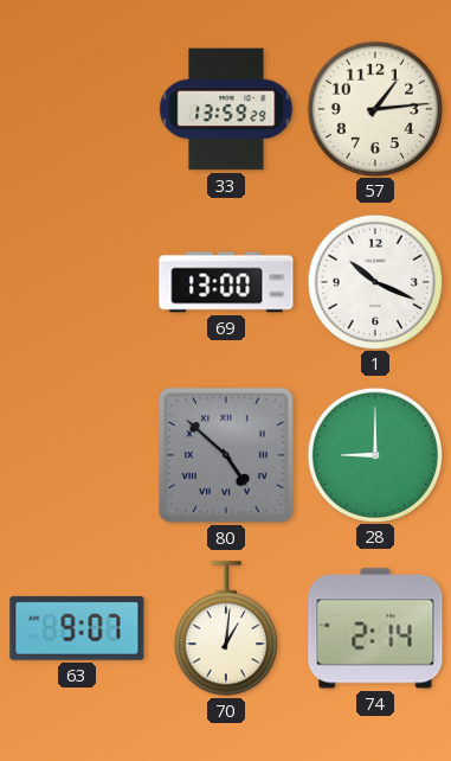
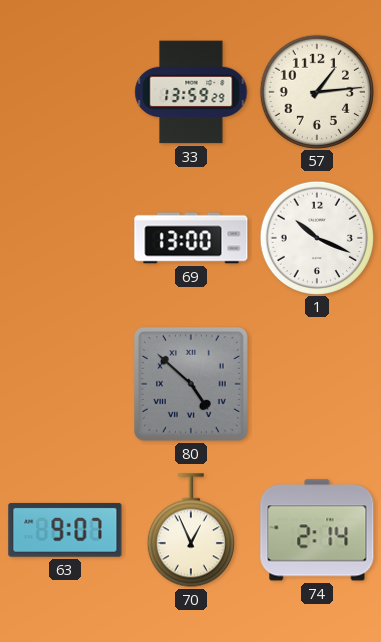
28: 9:00 -> none (374, 454)
70: 1:01 -> 12:56 (191, 530)
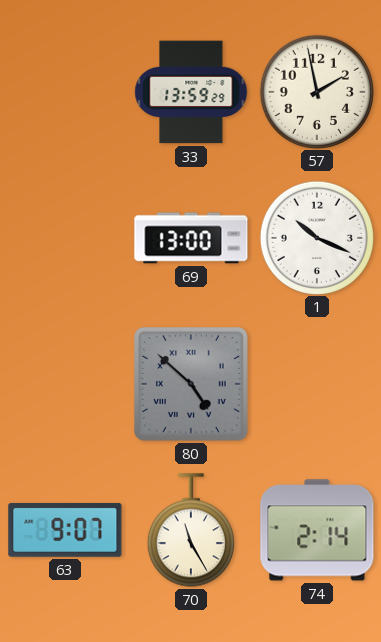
57: 1:14 -> 1:58 (316, 91)
70: 12:56 -> 11:25 (191, 530)
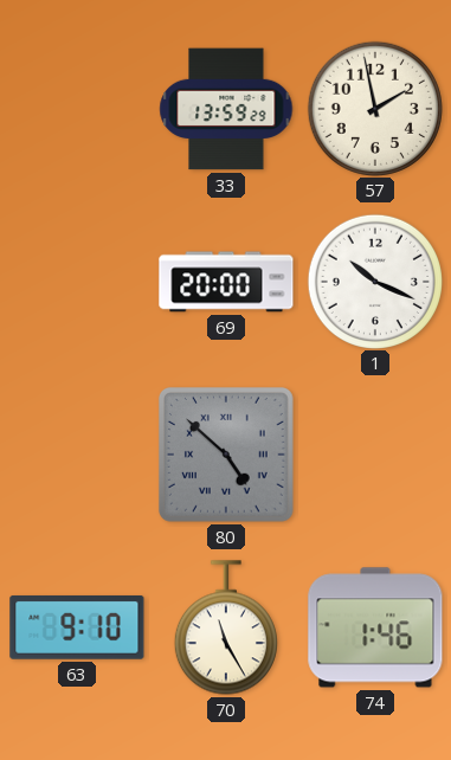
69: 13:00 -> 20:00 (226, 282)
63: 9:07 -> 9:10 (77, 627)
74: 2:14 -> 1:46 (375, 627)
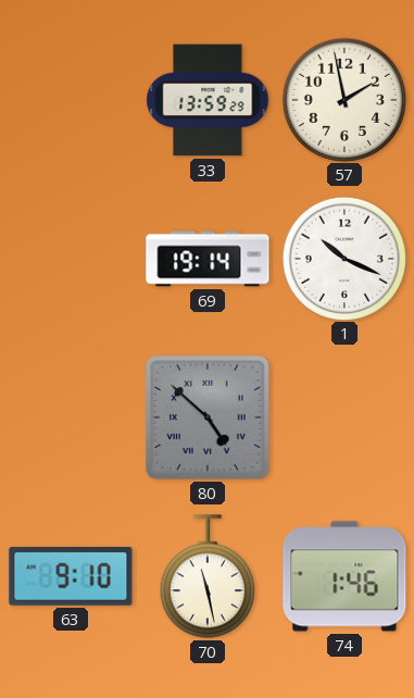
69: 20:00 -> 19:14 (208, 259)
70: 11:25 -> 11:28 (208, 576)
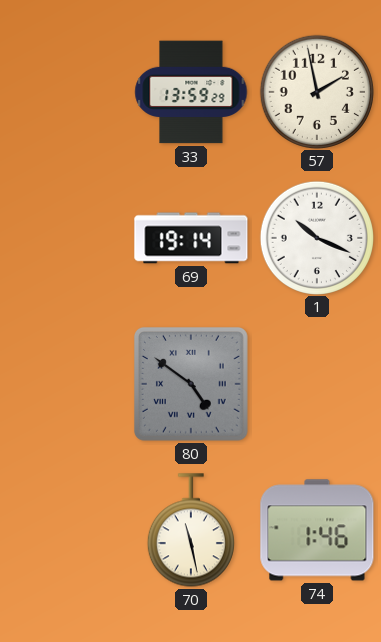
80: 4:52 -> 4:51 (191, 384)
63: 9:10 -> none (71, 576)
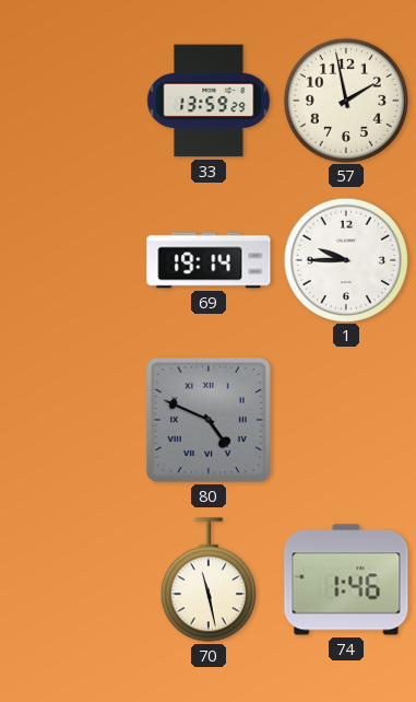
1: 10:19 -> 9:45 (345, 259)
80: 4:51 -> 4:49 (209, 420)
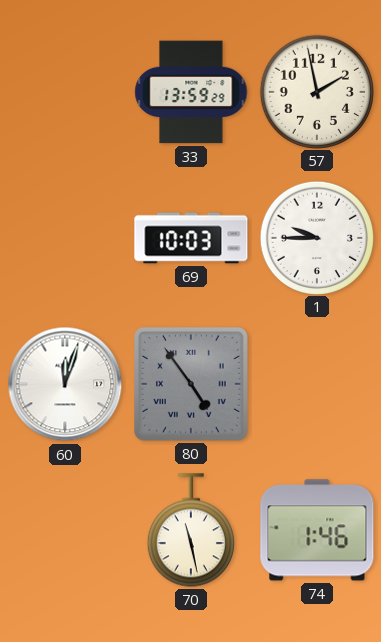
69: 19:14 -> 10:03 (191, 238)
60: none -> 12:03 (65, 384)
80: 4:49 -> 4:54 (191, 384)
